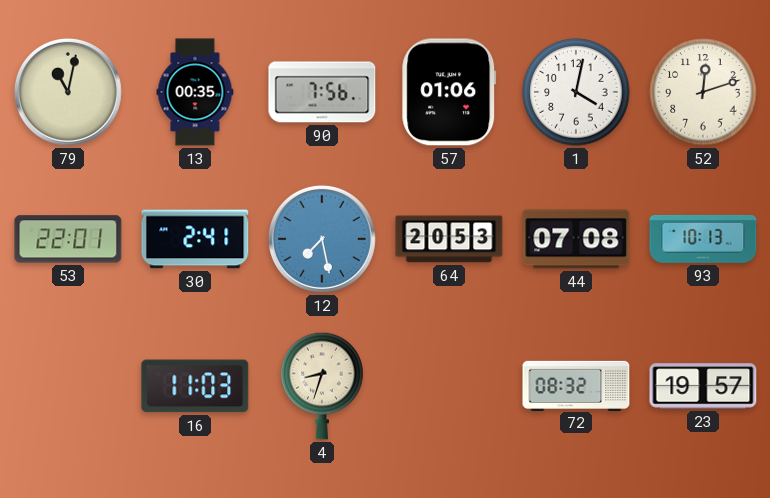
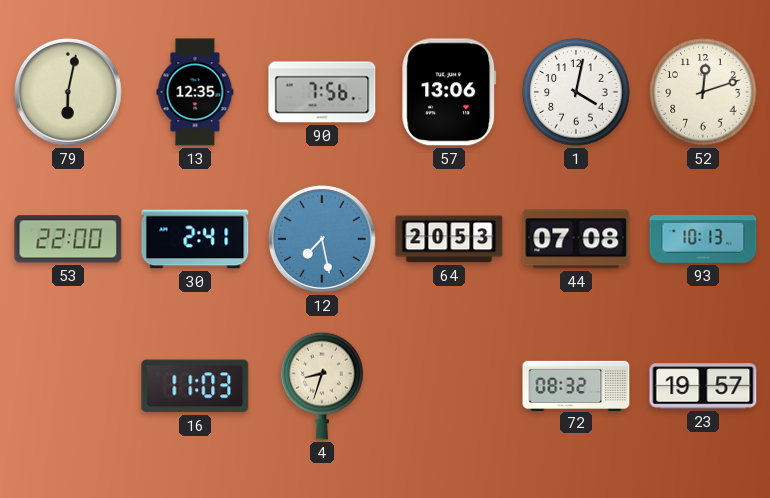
79: 11:02 -> 6:02 (68, 92)
13: 00:35 -> 12:35 (195, 92)
57: 01:06 -> 13:06 (449, 92)
53: 22:01 -> 22:00 (68, 239)
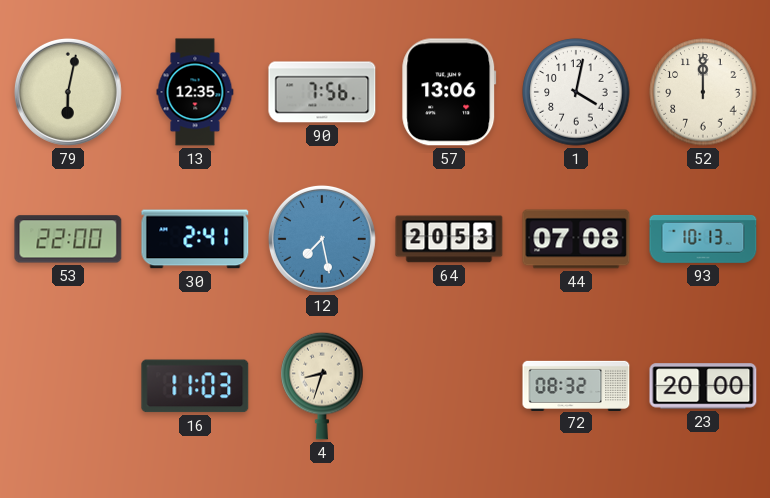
52: 12:12 -> 12:00 (703, 92)
23: 19:57 -> 20:00 (703, 386)
